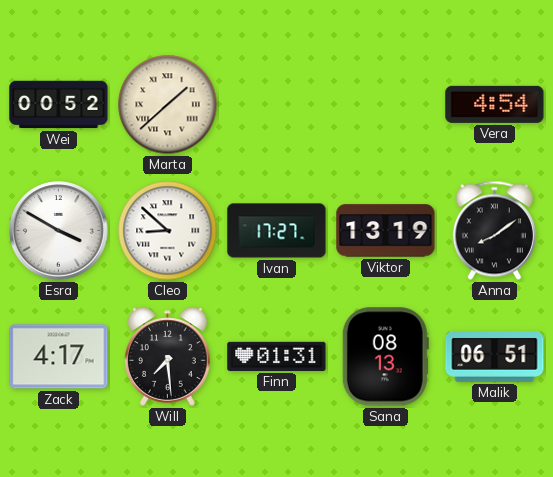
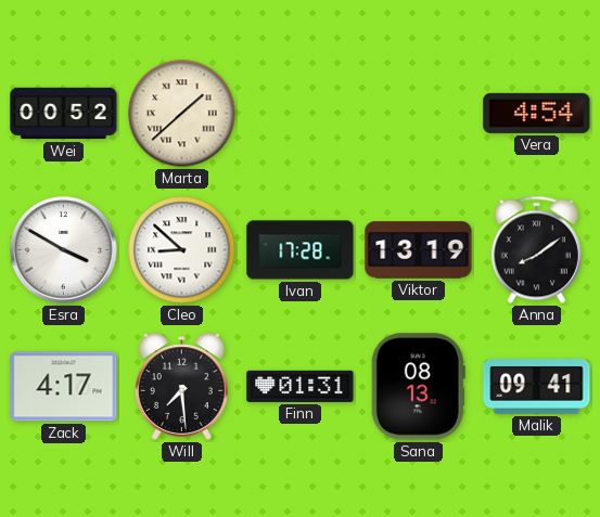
Ivan: 17:27 -> 17:28 (301, 250)
Malik: 06:51 -> 09:41 (537, 387)
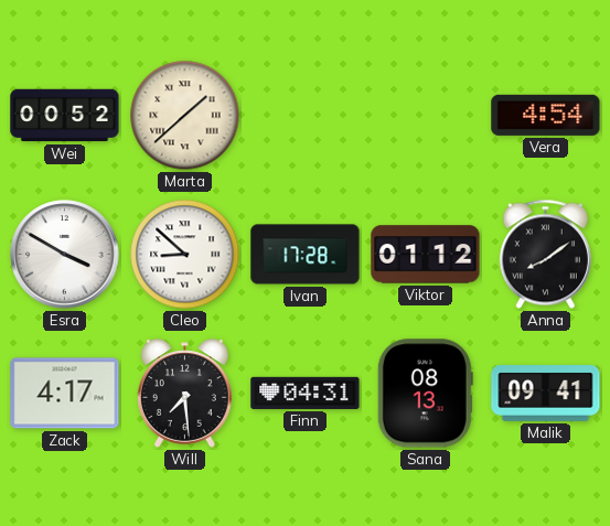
Viktor: 13:19 -> 01:12 (426, 255)
Finn: 01:31 -> 04:31 (306, 393)
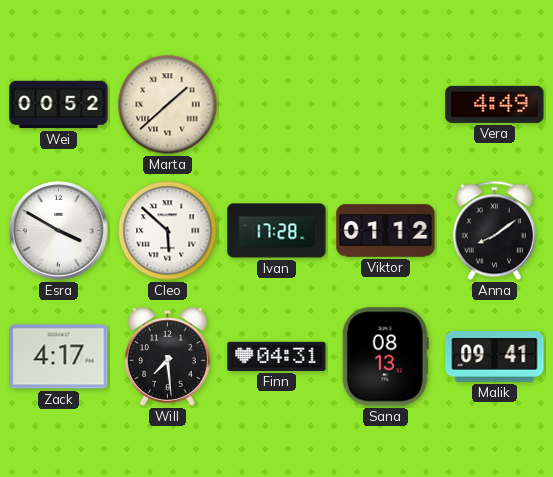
Vera: 4:54 -> 4:49 (495, 104)
Cleo: 8:52 -> 5:52 (168, 231)
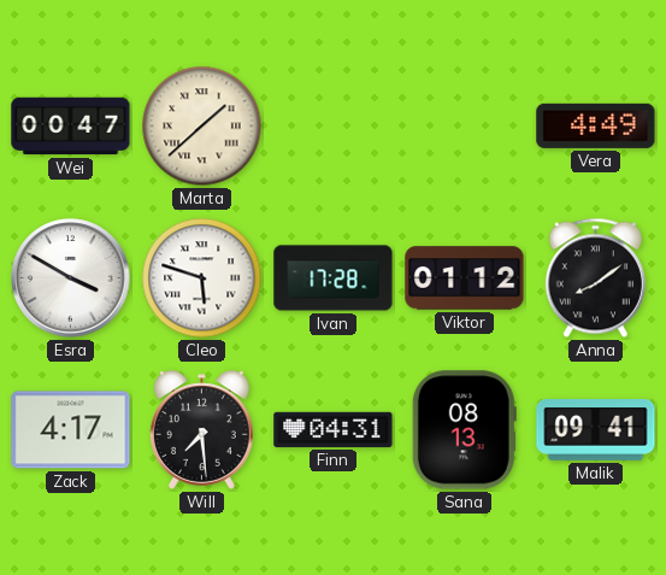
Wei: 00:52 -> 00:47 (71, 127)
Cleo: 5:52 -> 5:48 (202, 278)
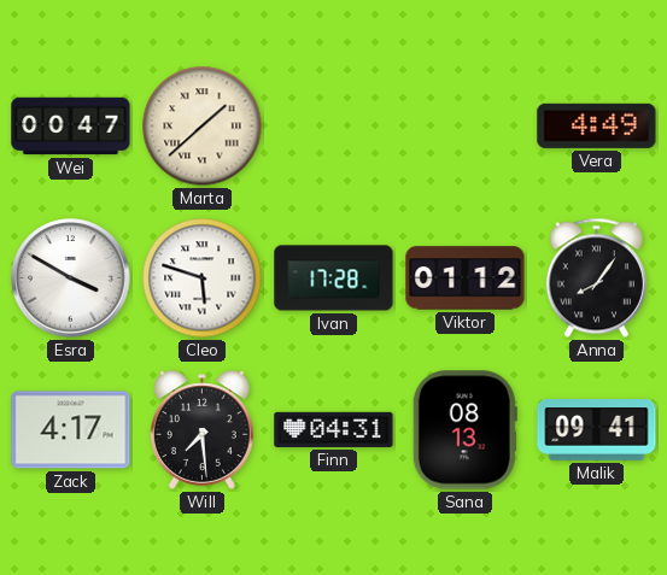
Anna: 8:09 -> 8:06 (596, 278)
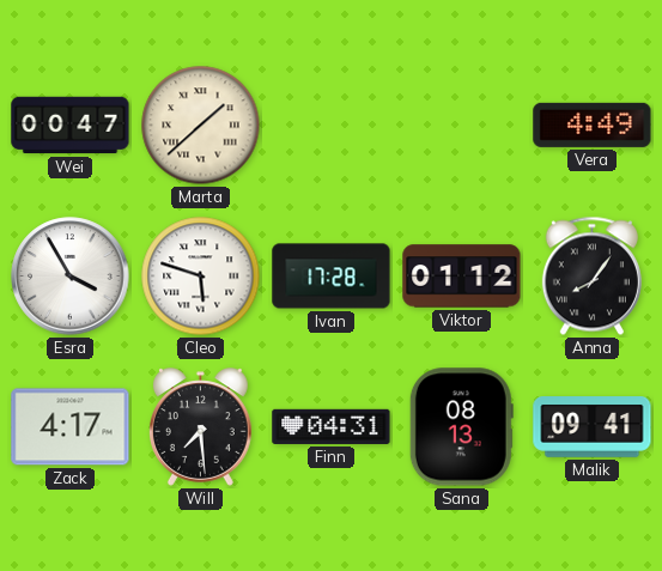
Esra: 3:50 -> 3:55 (71, 277)
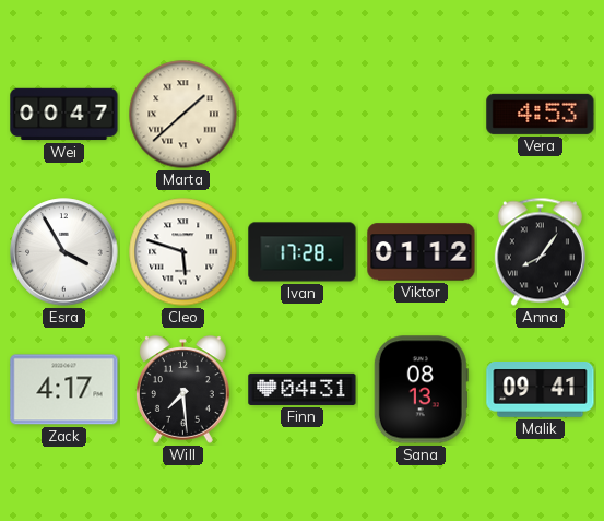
Vera: 4:49 -> 4:53 (541, 114)
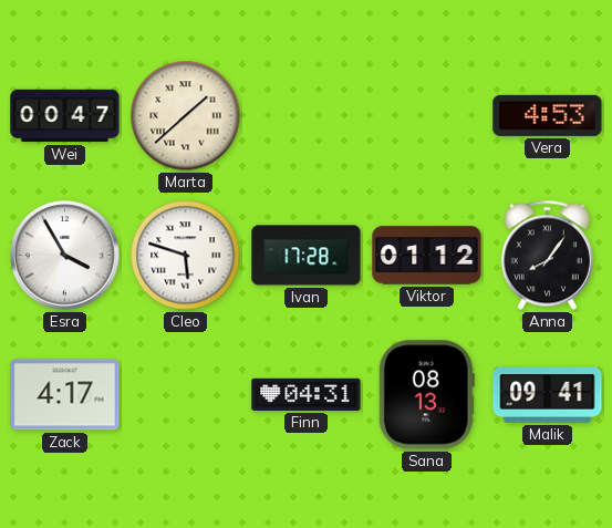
Will: 7:29 -> none (183, 390)
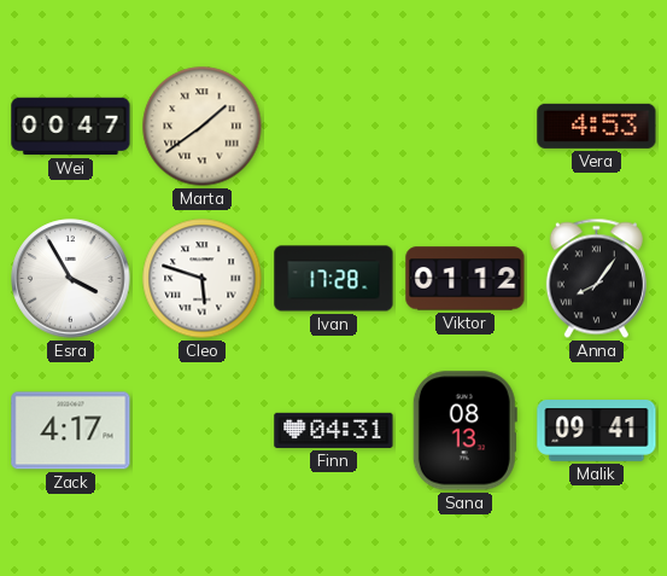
Marta: 1:38 -> 1:39 (203, 127)
